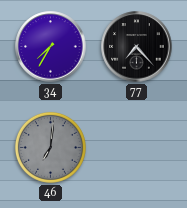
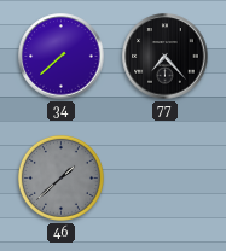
34: 7:35 -> 7:38 (62, 57)
46: 7:01 -> 1:38 (60, 177)
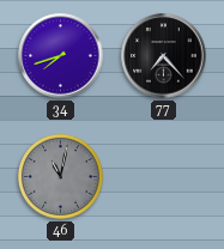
34: 7:38 -> 7:42 (61, 56)
46: 1:38 -> 11:02 (60, 176)
